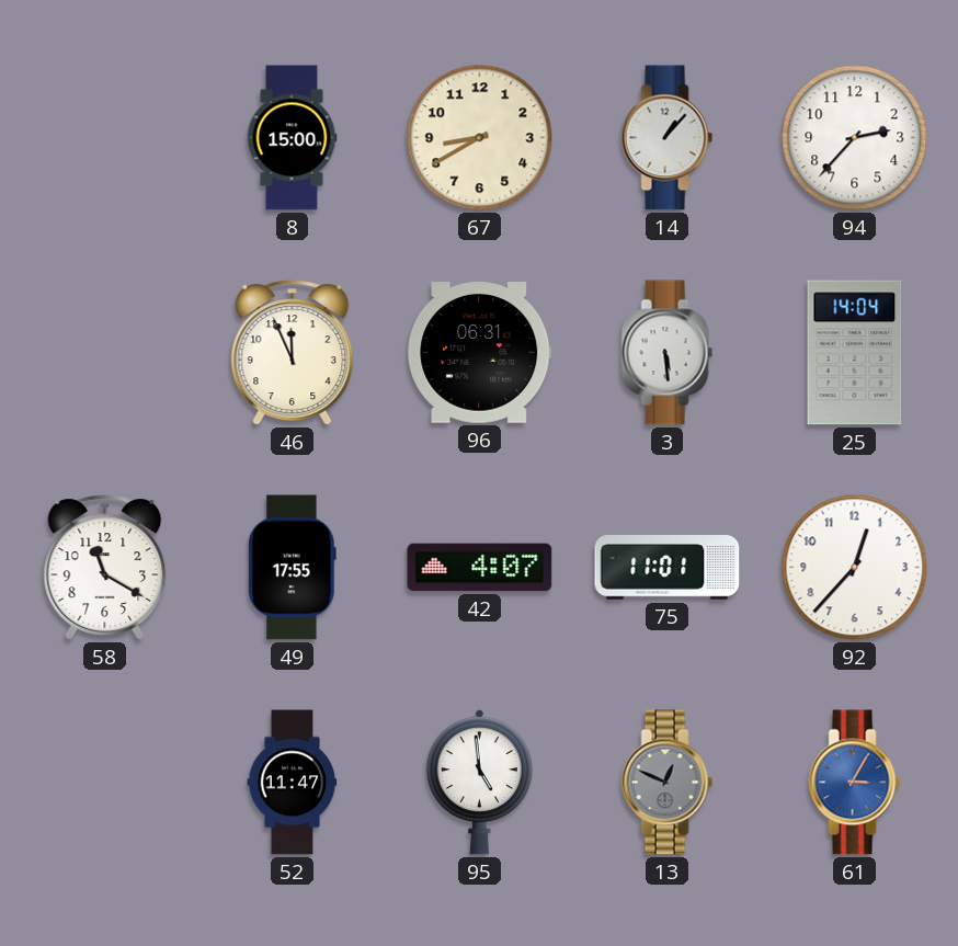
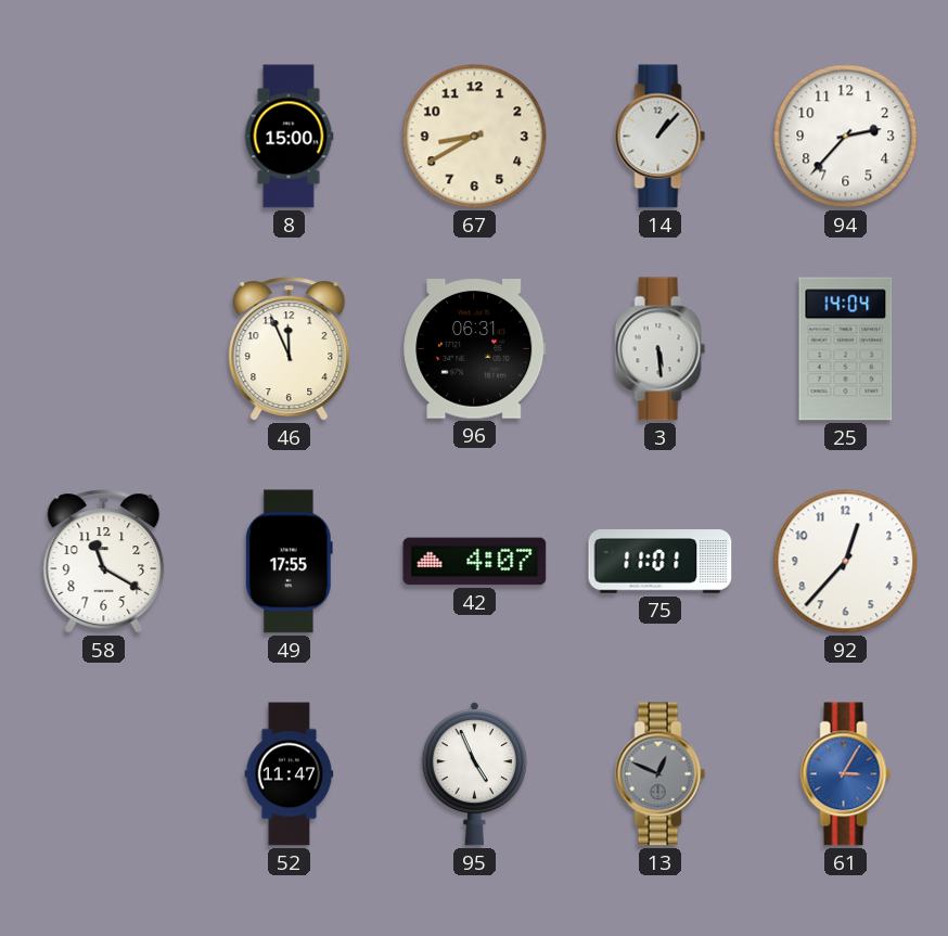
95: 4:59 -> 4:56 (474, 773)
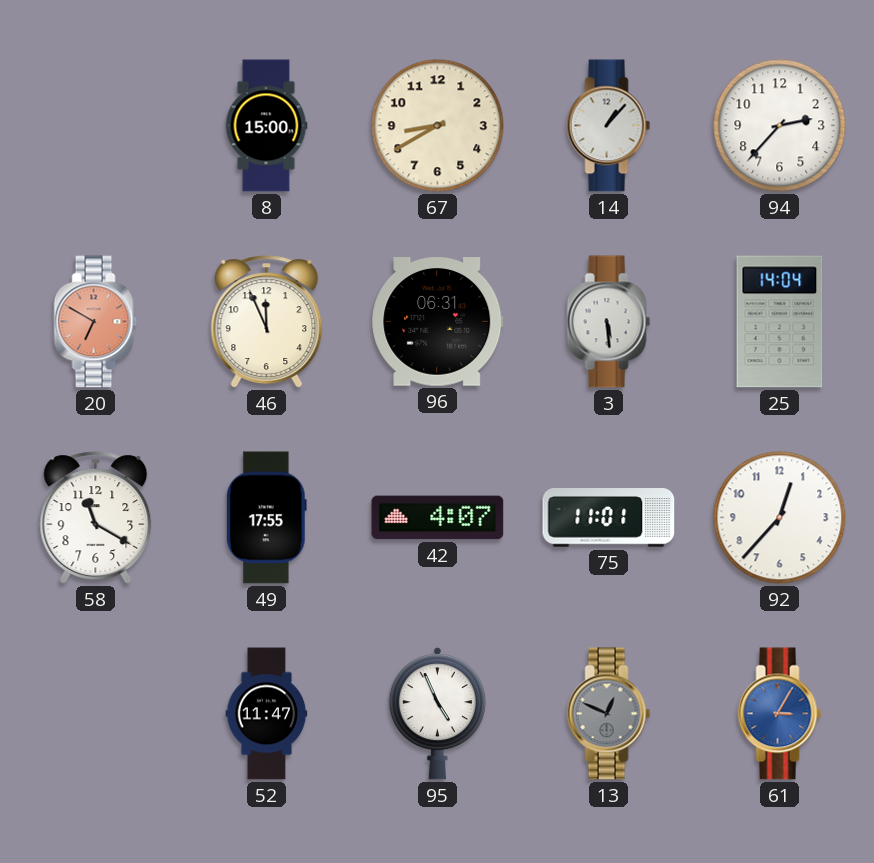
20: none -> 6:50 (96, 322)
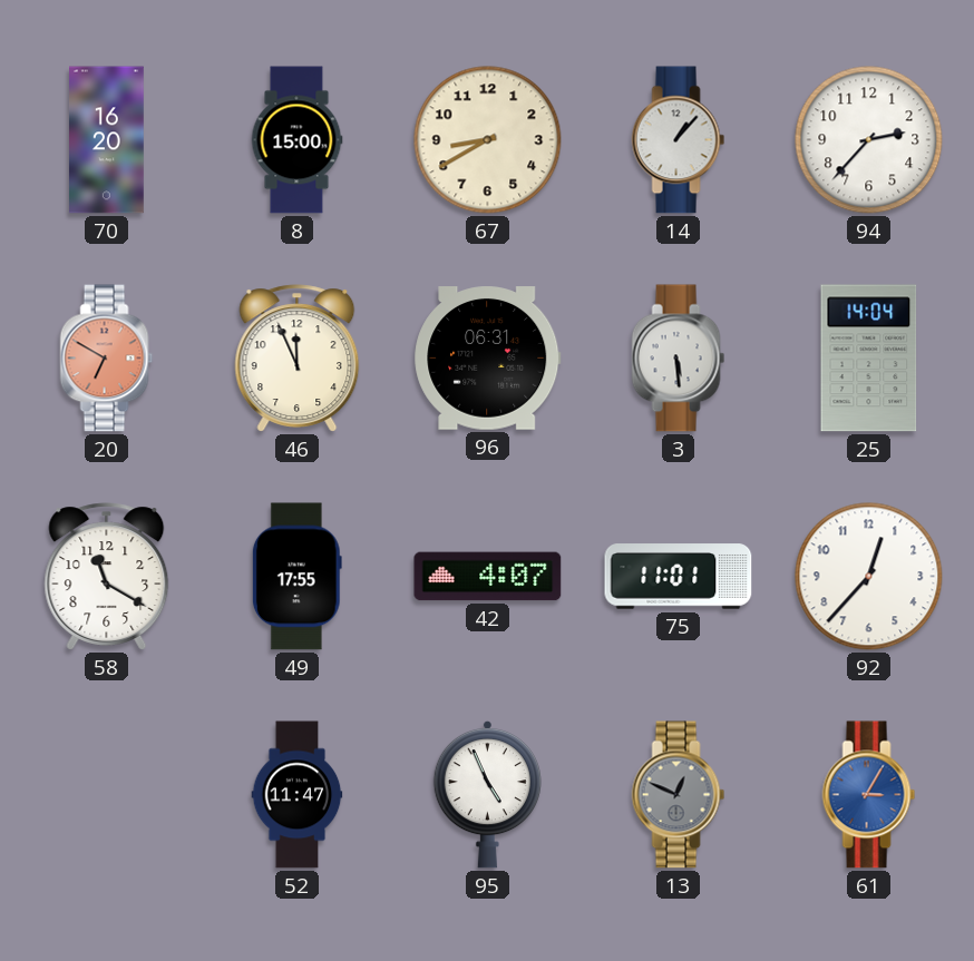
70: none -> 16:20 (107, 140)
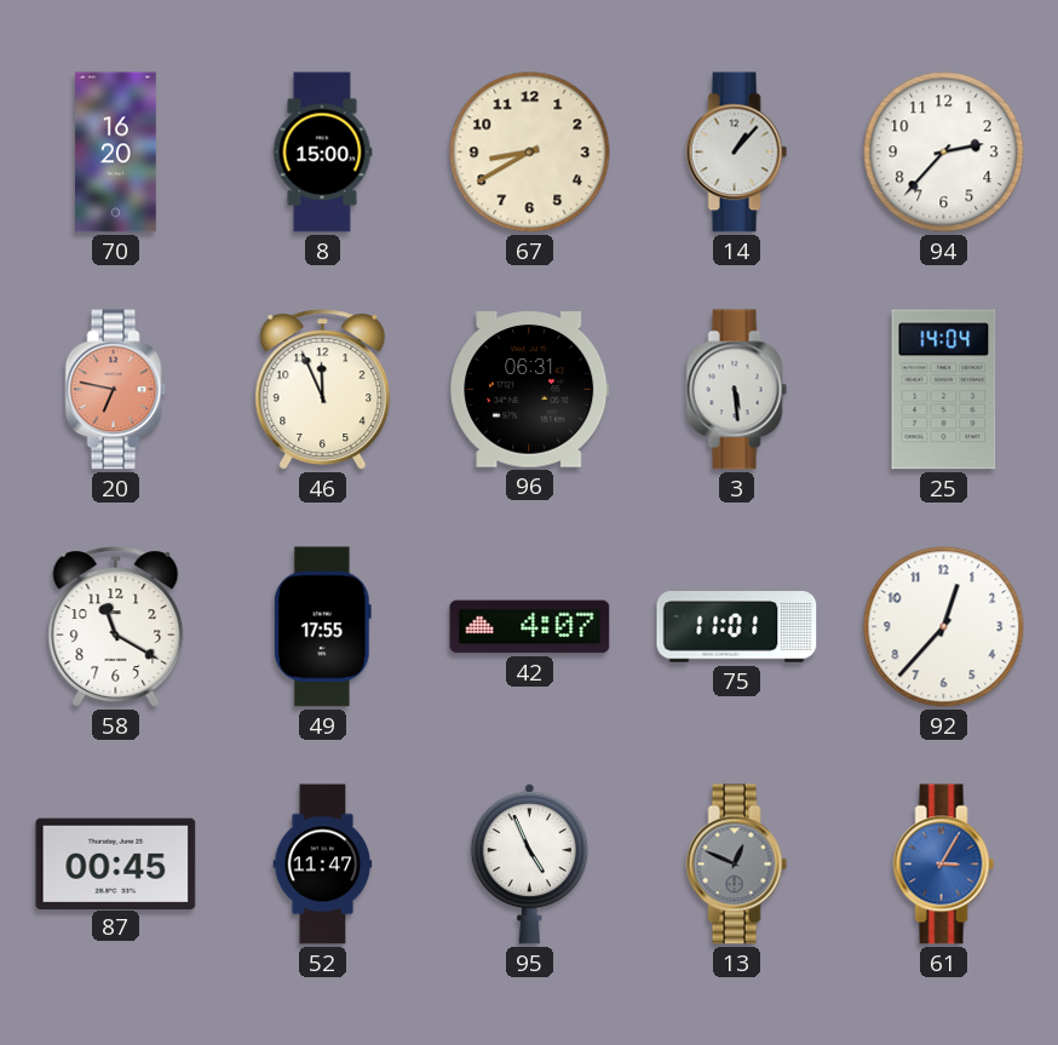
20: 6:50 -> 6:47 (116, 390)
87: none -> 00:45 (116, 863)
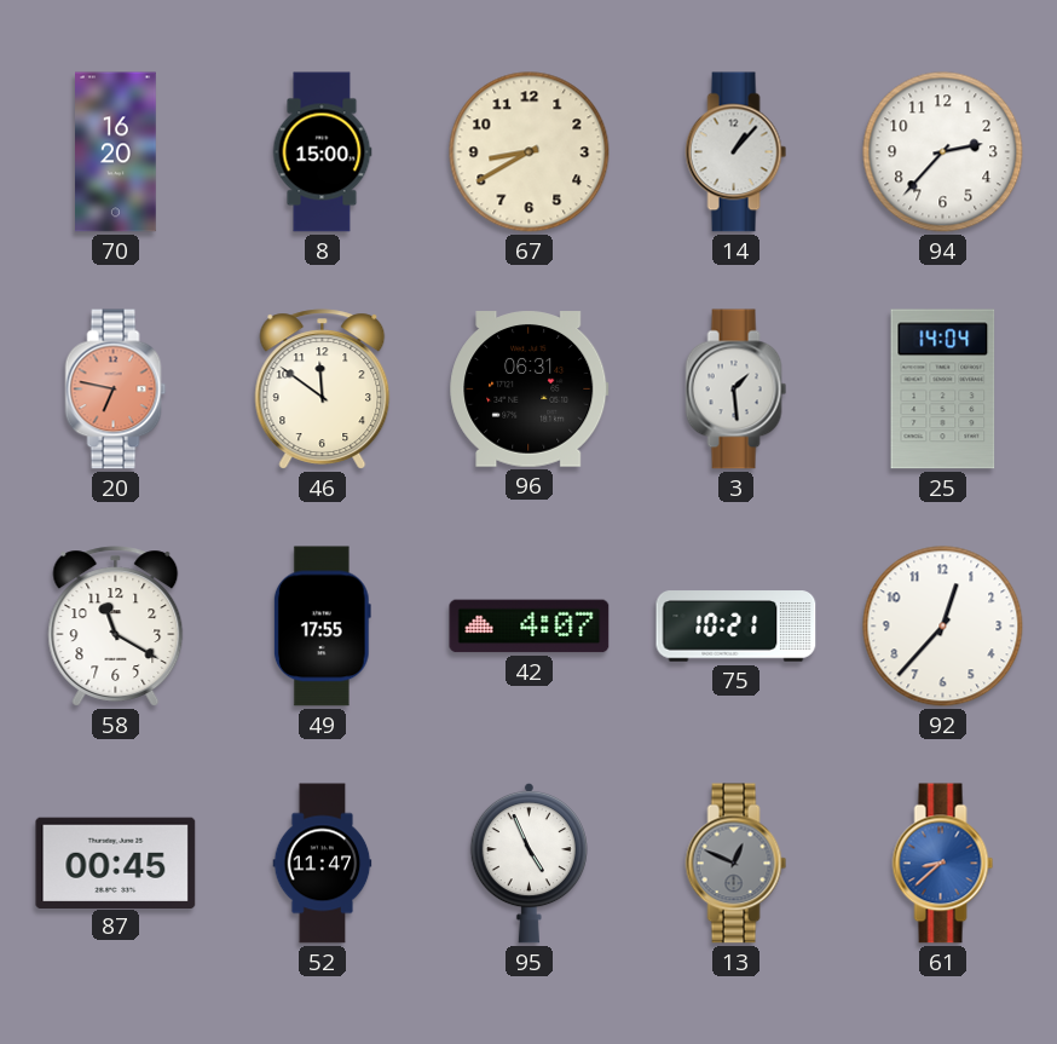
46: 11:56 -> 11:51 (323, 390)
3: 5:29 -> 1:29 (737, 390)
75: 11:01 -> 10:21 (737, 627)
61: 3:05 -> 8:38 (943, 864)
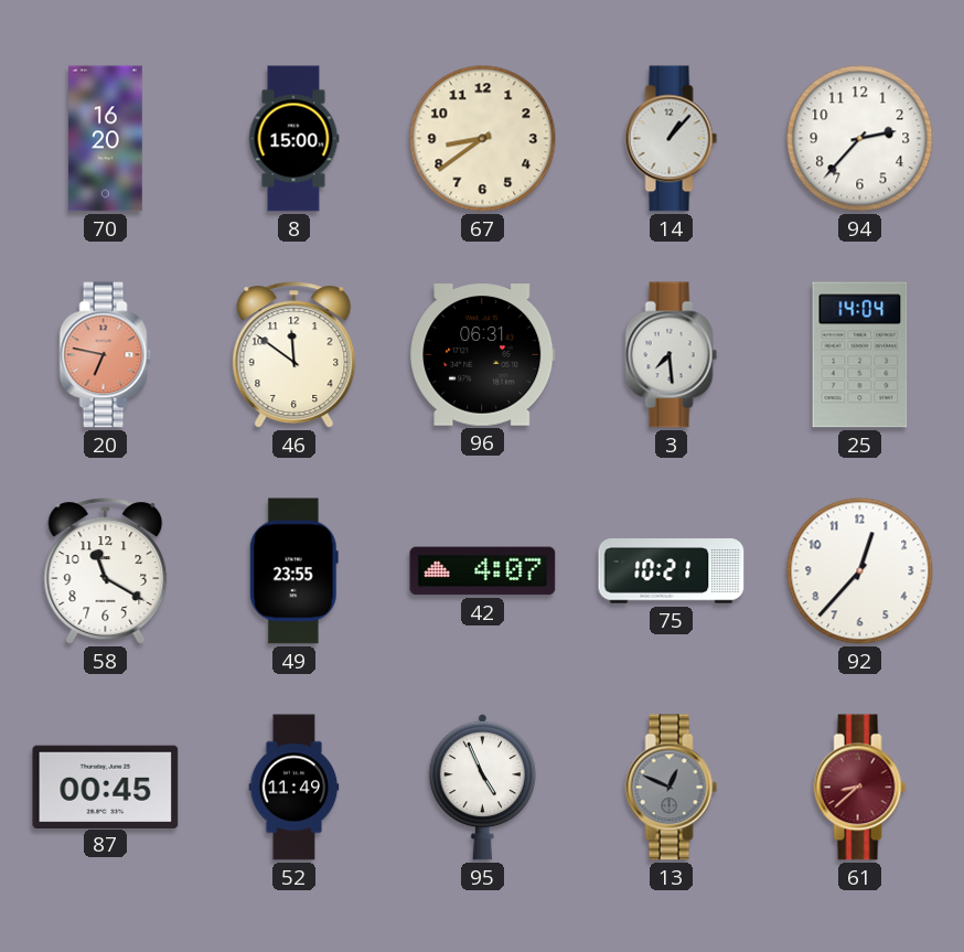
67: 8:40 -> 8:39 (483, 139)
3: 1:29 -> 7:29 (672, 355)
49: 17:55 -> 23:55 (293, 571)
52: 11:47 -> 11:49 (294, 788)
61 dial: blue -> burgundy (860, 788)
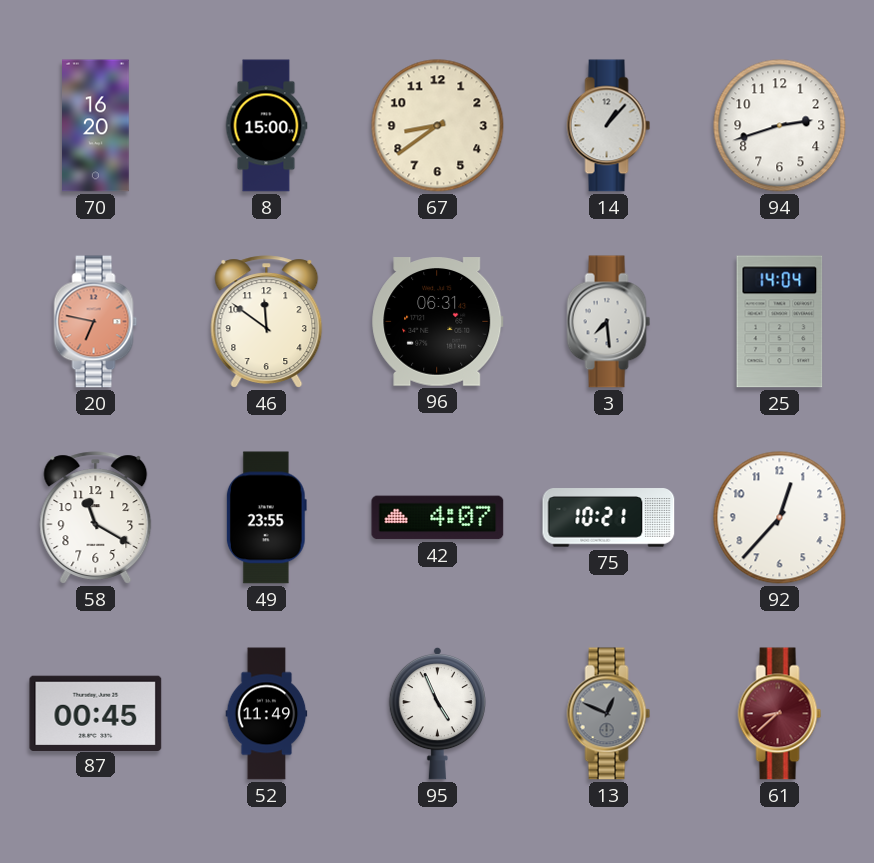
94: 2:37 -> 2:42 (780, 126)
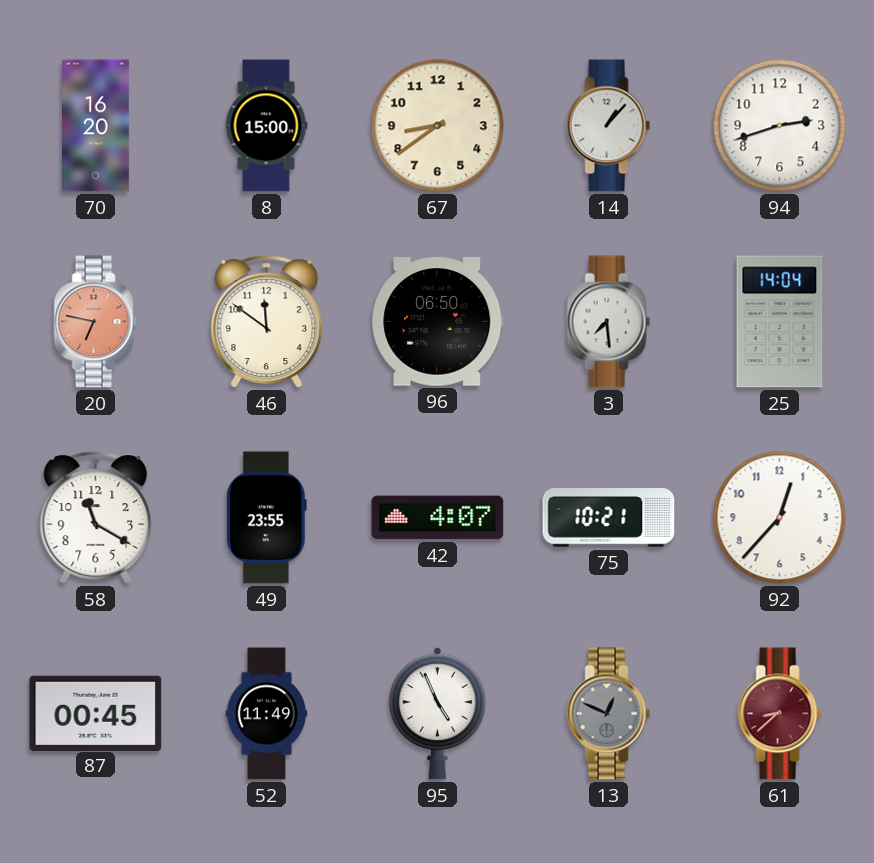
96: 06:31 -> 06:50 (438, 322)
